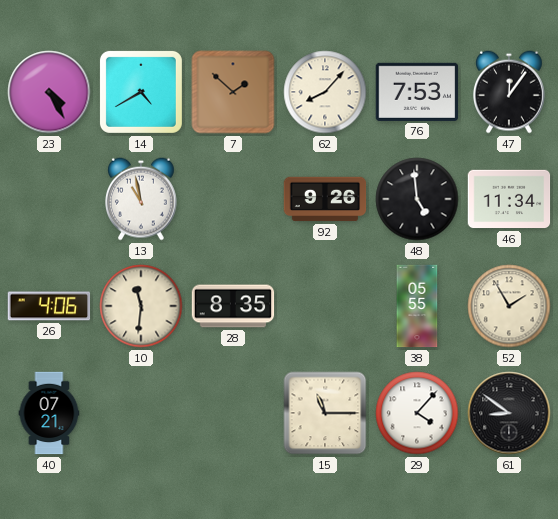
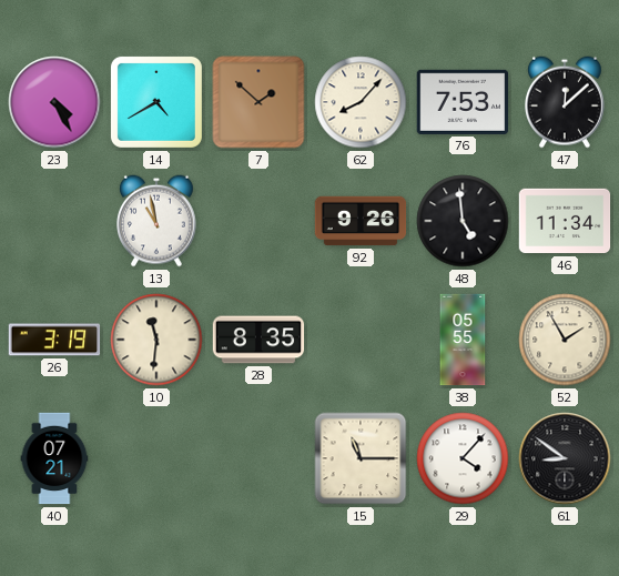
47: 12:06 -> 12:08 (566, 102)
26: 4:06 -> 3:19 (54, 340)
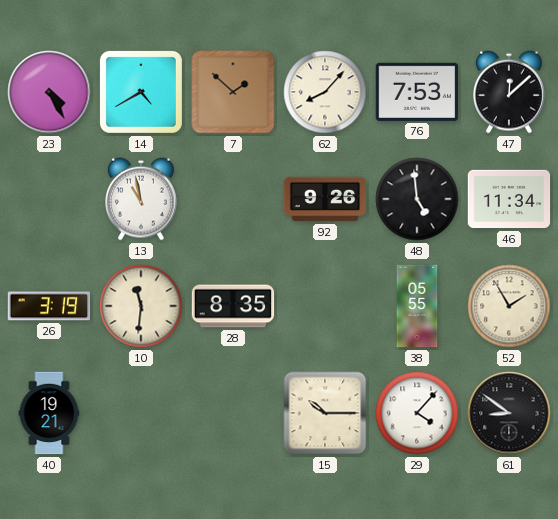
40: 07:21 -> 19:21 (49, 413)
15: 11:15 -> 10:15 (325, 413)
